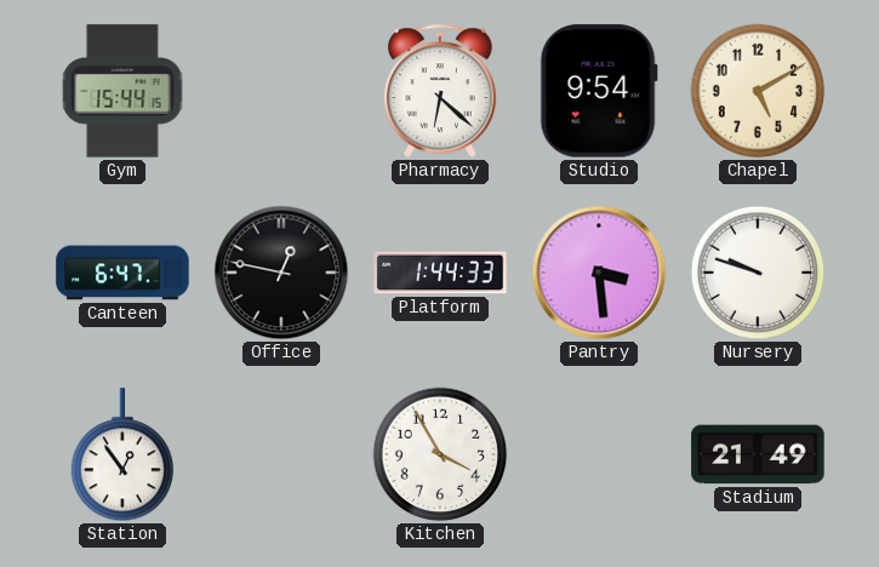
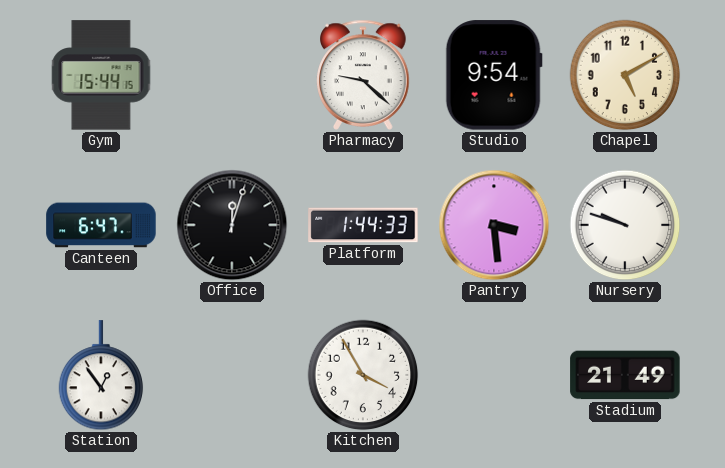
Pharmacy: 6:22 -> 9:22 (363, 75)
Office: 12:47 -> 12:03 (232, 225)
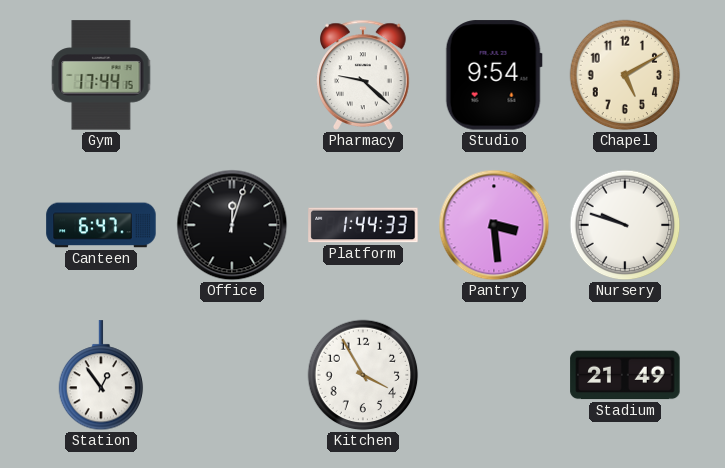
Gym: 15:44 -> 17:44 (101, 75)
